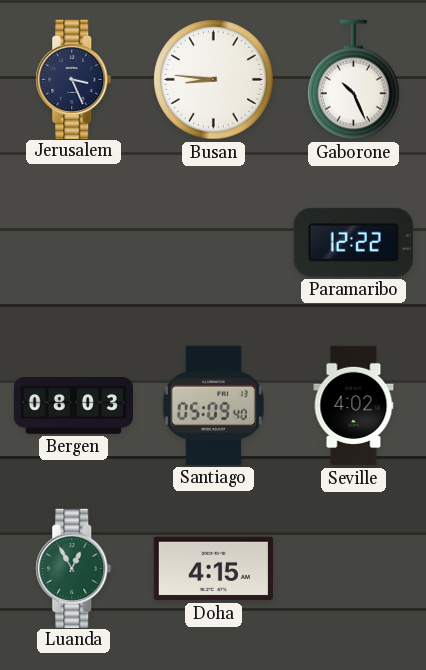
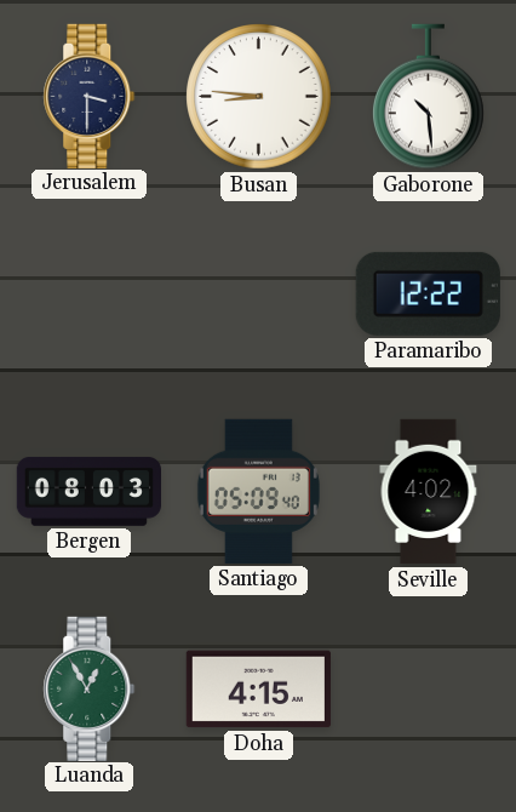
Jerusalem: 3:26 -> 3:30 (90, 96)
Gaborone: 10:26 -> 10:29 (429, 97)
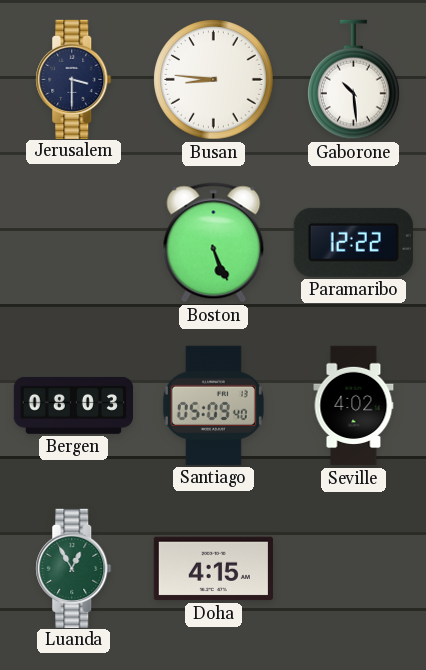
Boston: none -> 5:26 (214, 243)
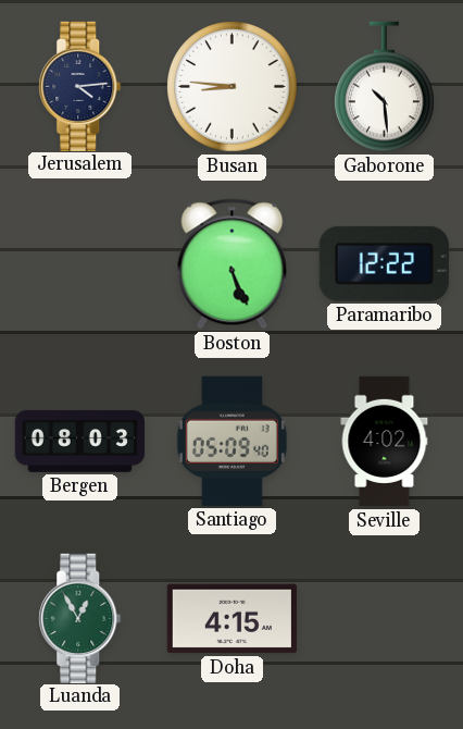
Jerusalem: 3:30 -> 4:14 (80, 86)
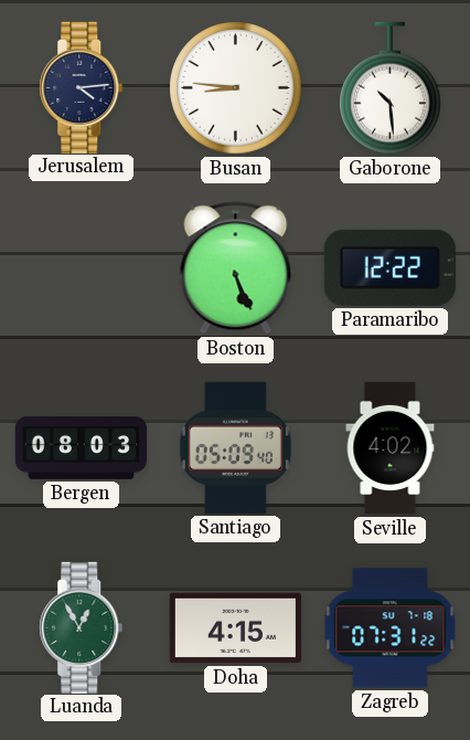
Zagreb: none -> 07:31 (391, 628)
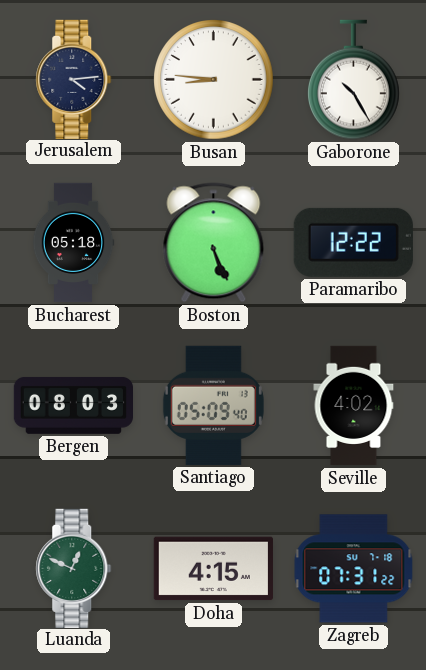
Gaborone: 10:29 -> 10:25 (354, 80)
Bucharest: none -> 05:18 (73, 243)
Luanda: 12:55 -> 12:49 (74, 568)
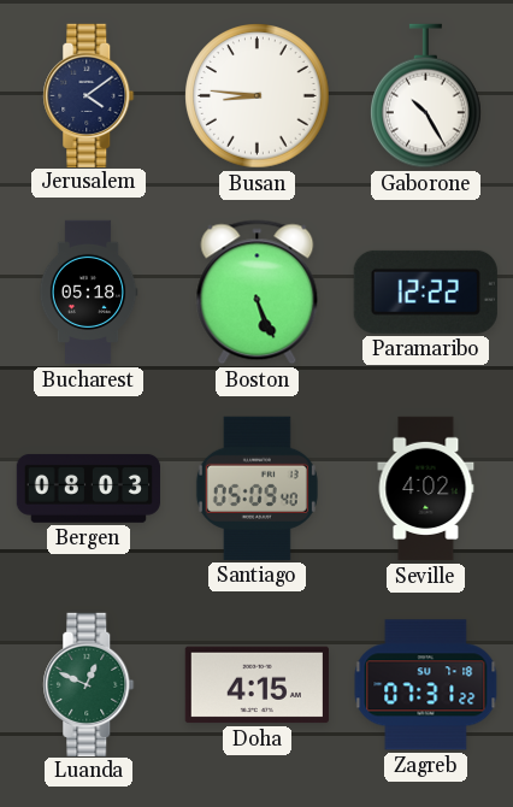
Jerusalem: 4:14 -> 4:09 (89, 95)
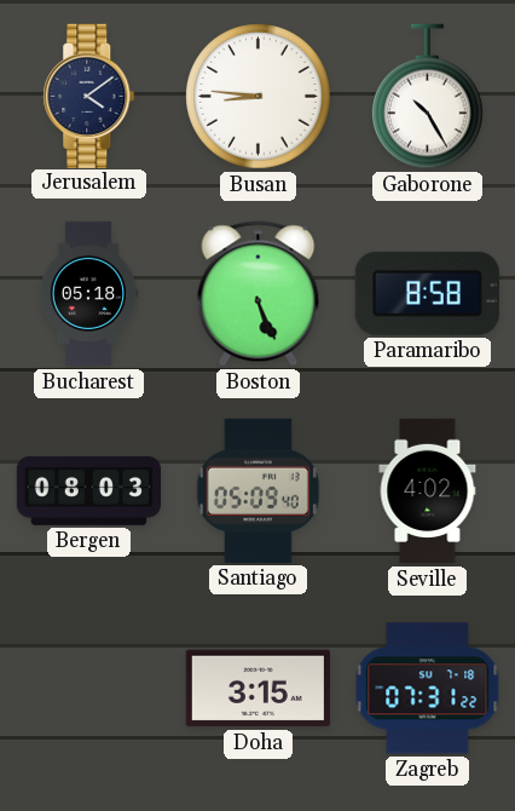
Paramaribo: 12:22 -> 8:58 (427, 293)
Luanda: 12:49 -> none (89, 684)
Doha: 4:15 -> 3:15 (257, 689)
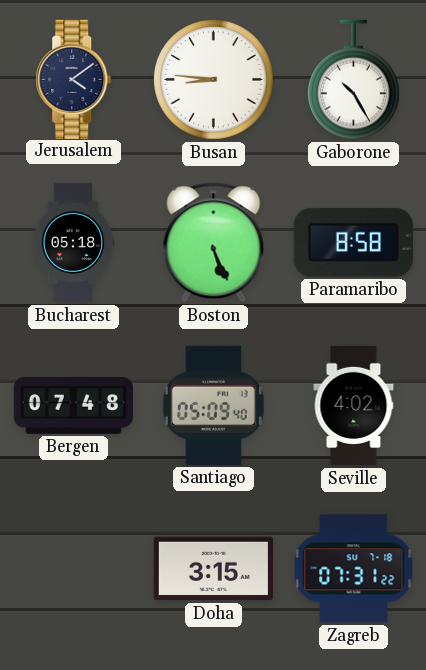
Bergen: 08:03 -> 07:48 (73, 405)
